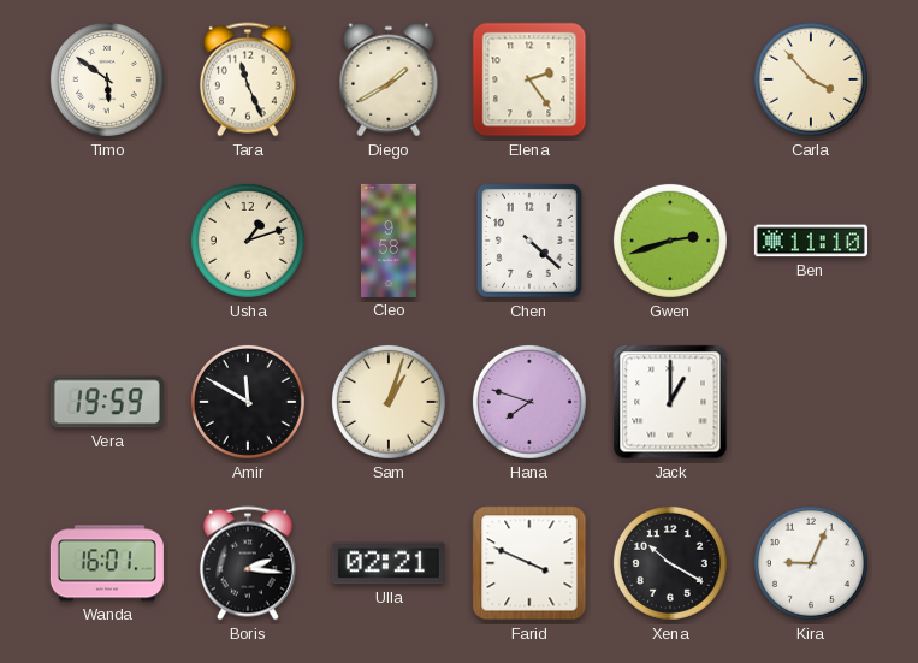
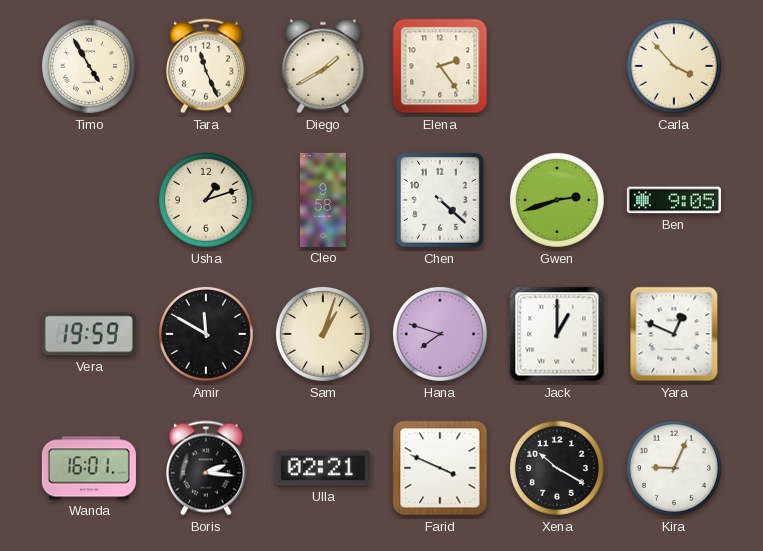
Timo: 5:51 -> 4:55 (89, 66)
Ben: 11:10 -> 9:05 (674, 200)
Yara: none -> 12:49 (674, 334)
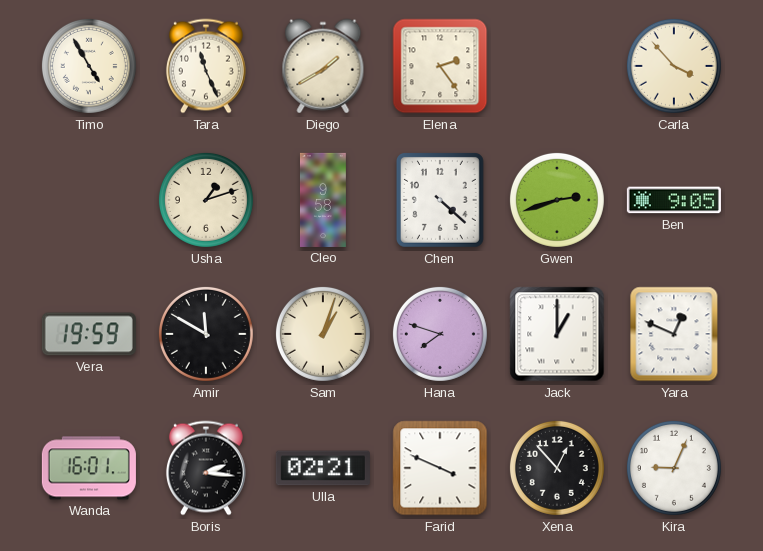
Xena: 10:20 -> 12:53 (557, 468)
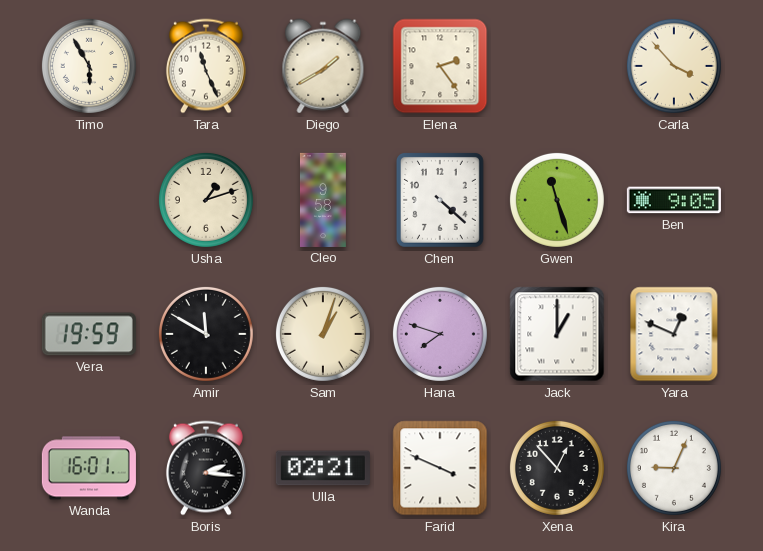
Timo: 4:55 -> 5:55 (89, 66)
Gwen: 2:42 -> 11:27 (557, 200)
